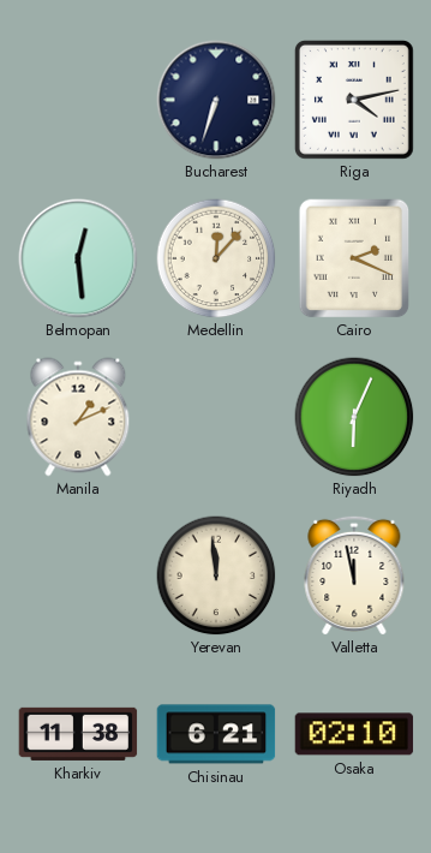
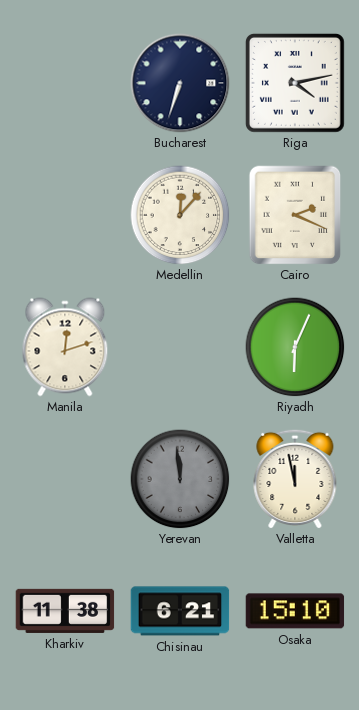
Belmopan: 12:29 -> none (78, 258)
Manila: 1:11 -> 12:12 (65, 347)
Yerevan dial: cream -> grey (180, 479)
Osaka: 02:10 -> 15:10 (295, 611)
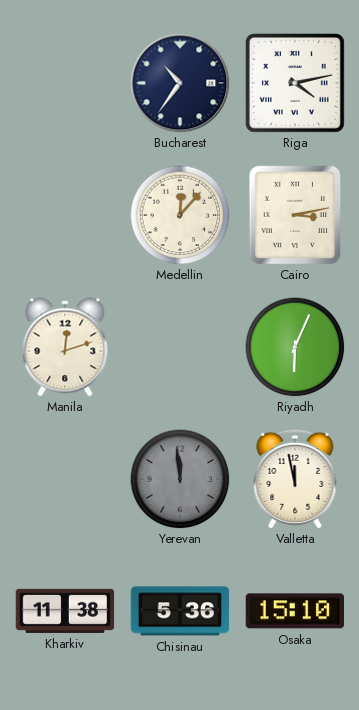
Bucharest: 6:33 -> 10:36 (180, 83)
Cairo: 2:19 -> 3:13 (295, 215)
Chisinau: 6:21 -> 5:36 (180, 611)
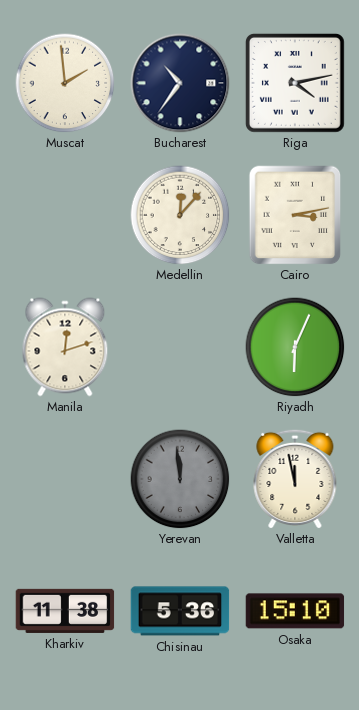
Muscat: none -> 1:59 (65, 83)
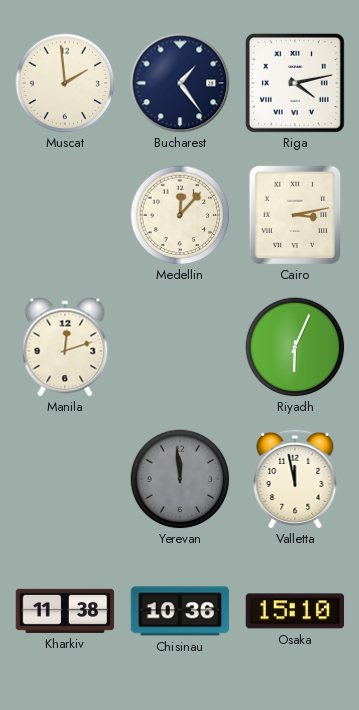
Bucharest: 10:36 -> 1:24 (180, 83)
Chisinau: 5:36 -> 10:36 (180, 611)
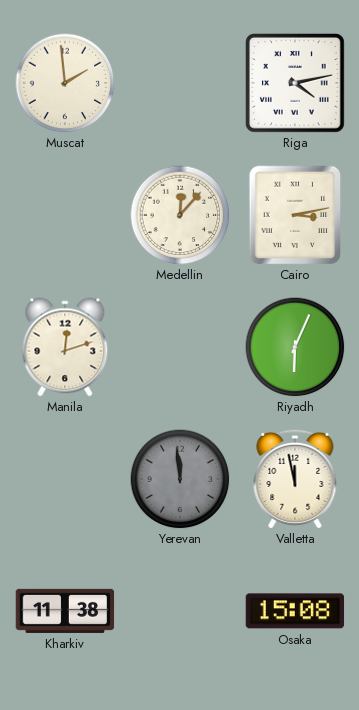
Bucharest: 1:24 -> none (180, 83)
Chisinau: 10:36 -> none (180, 611)
Osaka: 15:10 -> 15:08 (295, 611)
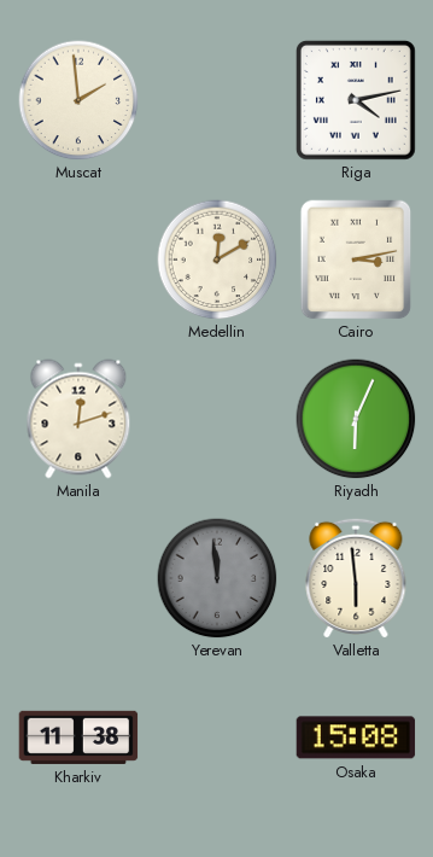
Medellin: 12:07 -> 12:10 (217, 260)
Valletta: 11:58 -> 5:59 (356, 578)
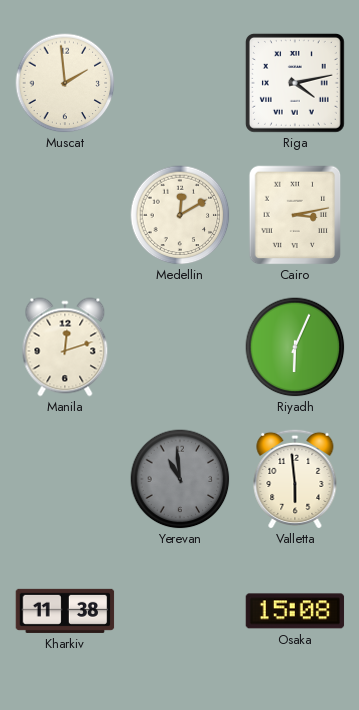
Yerevan: 11:59 -> 10:59 (180, 479)
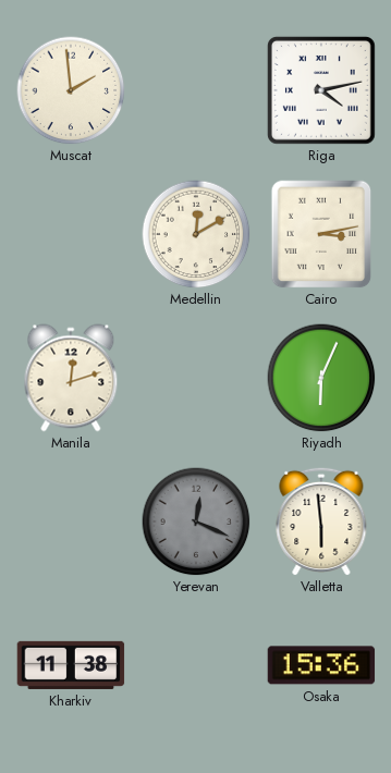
Yerevan: 10:59 -> 12:19 (196, 522)
Osaka: 15:08 -> 15:36 (321, 665)
